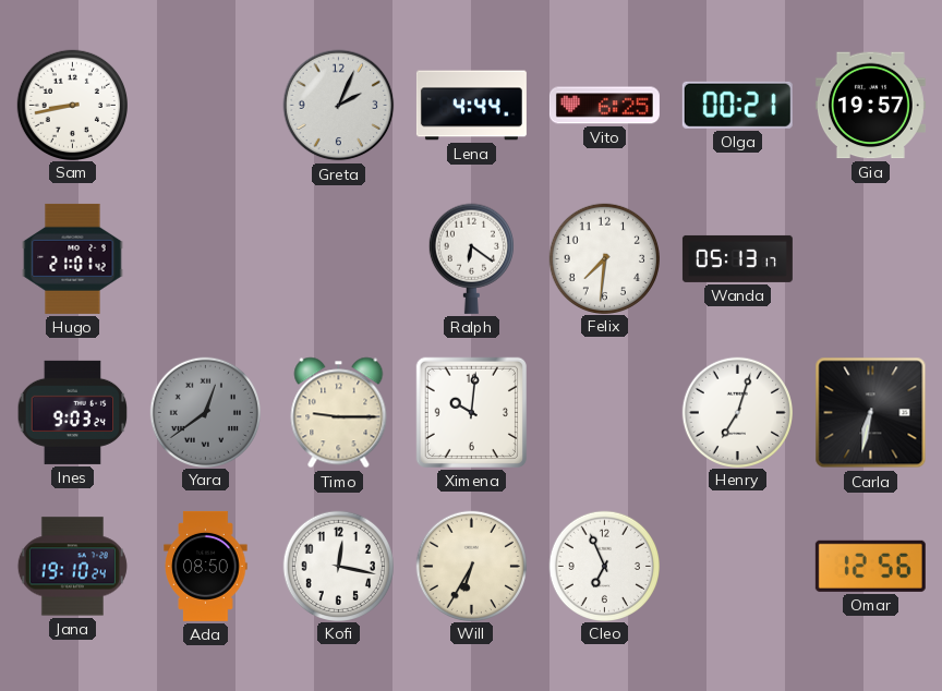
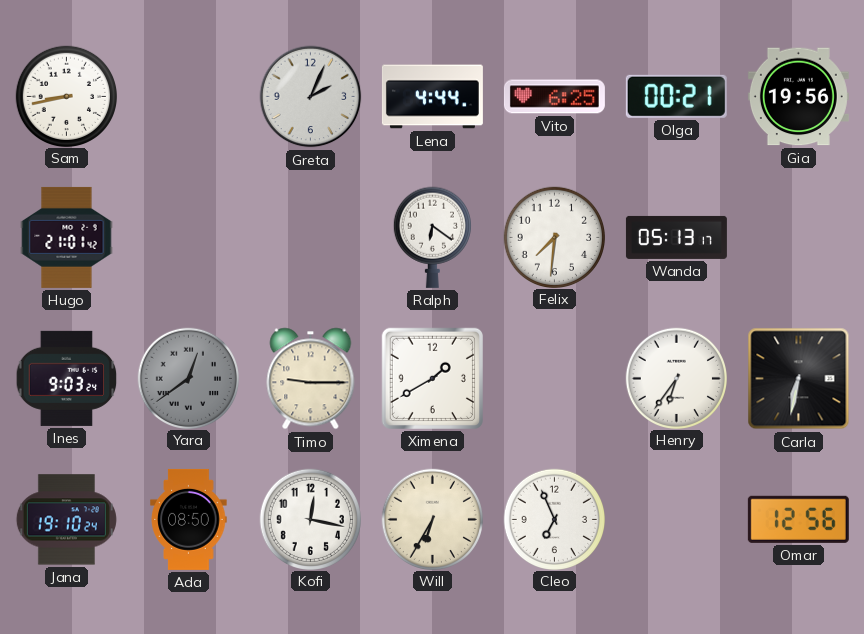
Gia: 19:57 -> 19:56 (798, 97)
Ximena: 10:01 -> 1:40 (432, 378)
Henry: 7:03 -> 6:36 (676, 378)
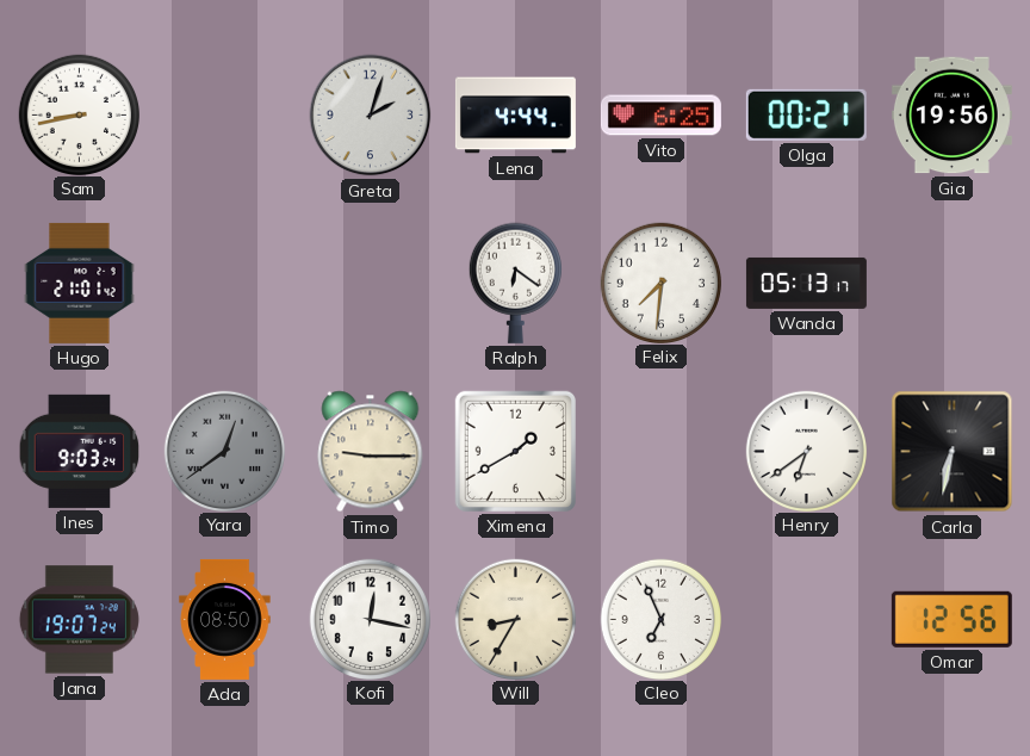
Greta: 2:04 -> 2:03 (371, 116)
Henry: 6:36 -> 6:39 (806, 451)
Jana: 19:10 -> 19:07 (79, 620)
Will: 6:35 -> 8:35 (515, 619)
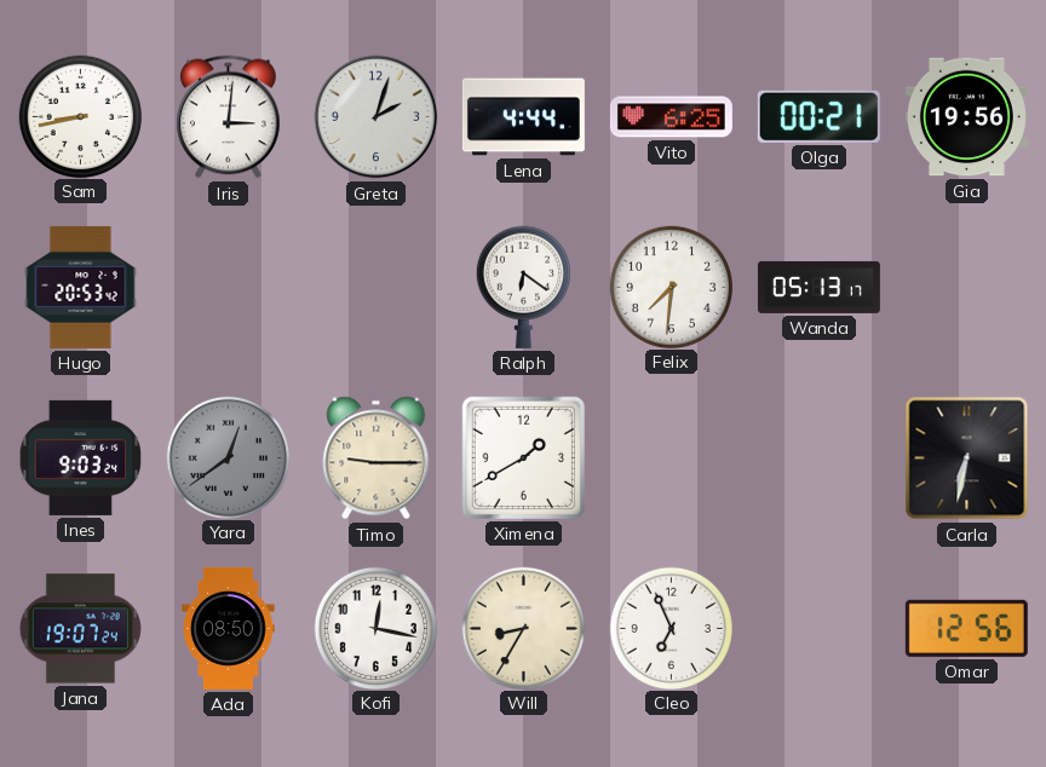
Iris: none -> 3:01 (229, 117)
Hugo: 21:01 -> 20:53 (81, 287)
Henry: 6:39 -> none (806, 451)
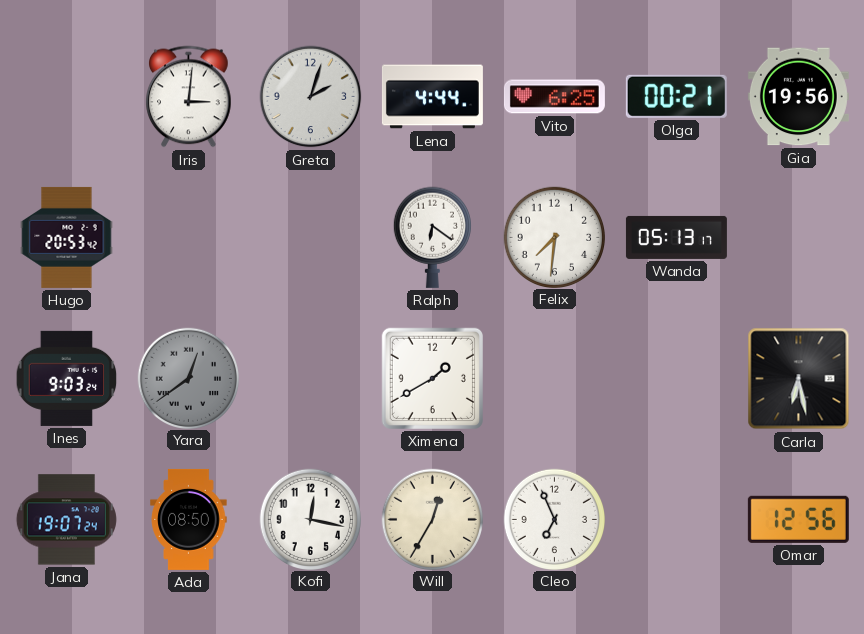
Sam: 8:43 -> none (80, 116)
Timo: 9:15 -> none (377, 459)
Carla: 6:32 -> 6:28 (799, 379)
Will: 8:35 -> 12:35 (432, 519)
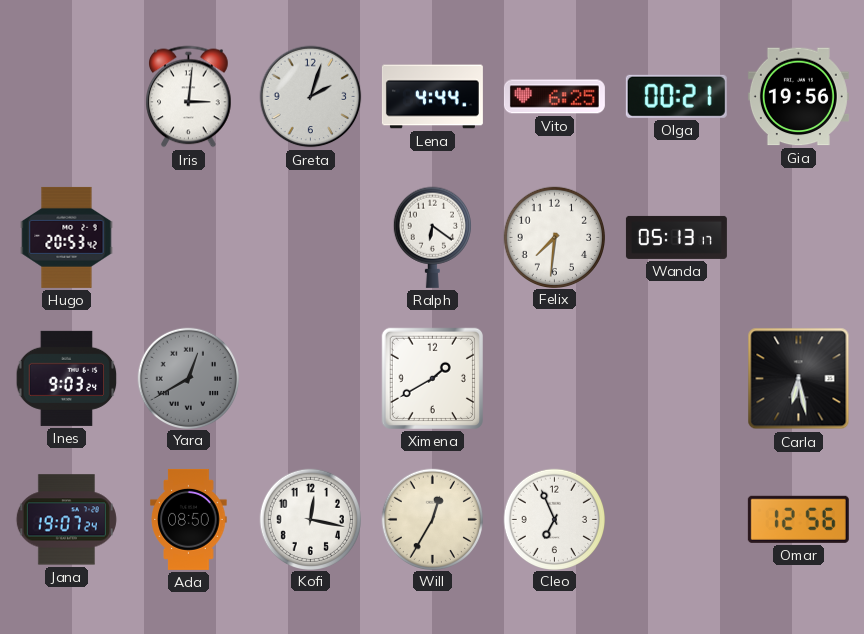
Yara: 12:39 -> 12:40 (188, 378)
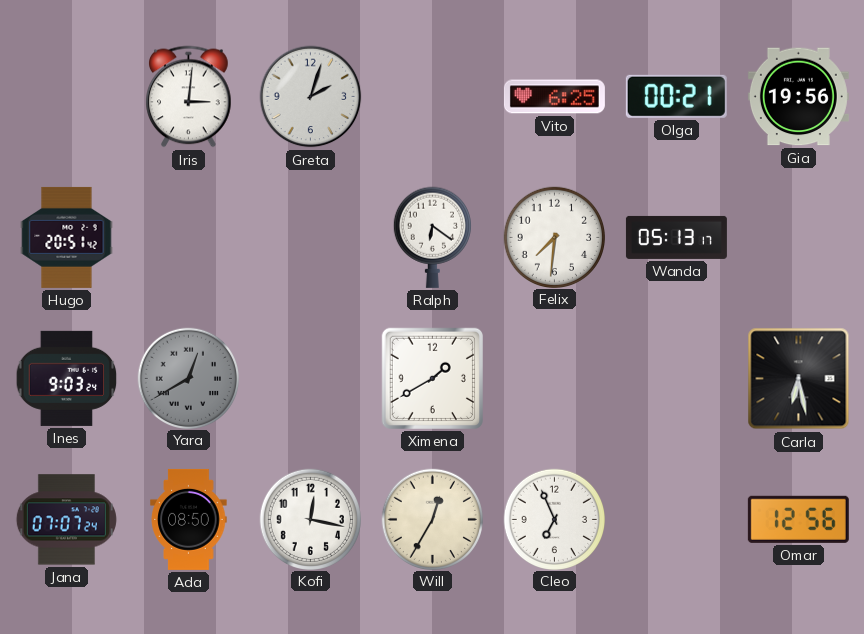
Lena: 4:44 -> none (432, 97)
Hugo: 20:53 -> 20:51 (67, 237)
Jana: 19:07 -> 07:07 (66, 520)
